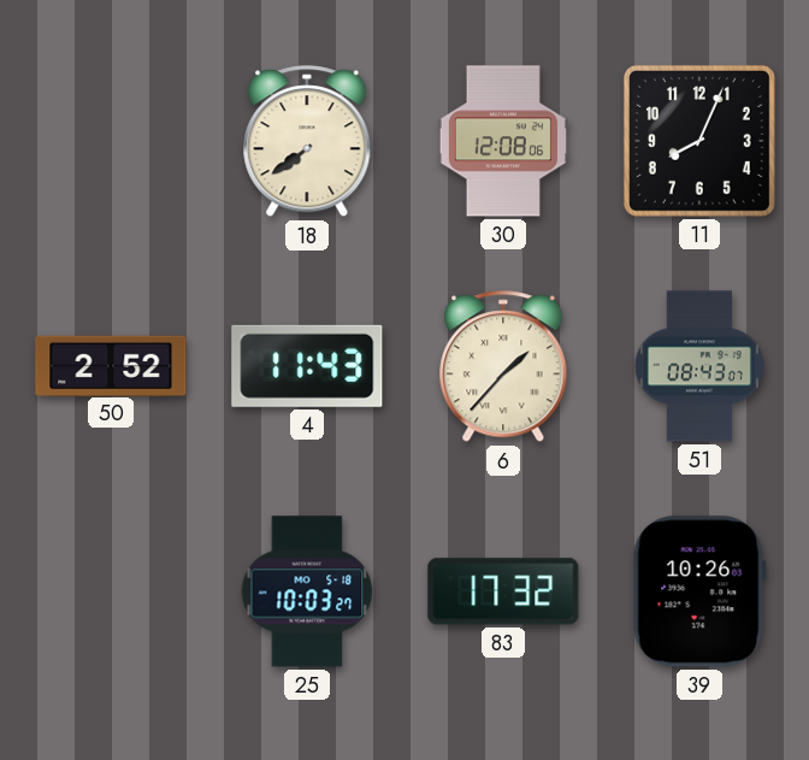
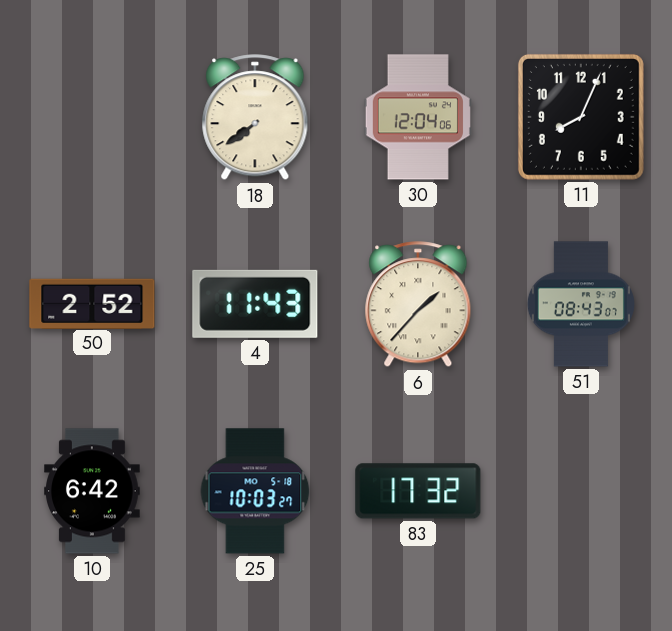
30: 12:08 -> 12:04 (418, 117)
10: none -> 6:42 (92, 491)
39: 10:26 -> none (699, 591)
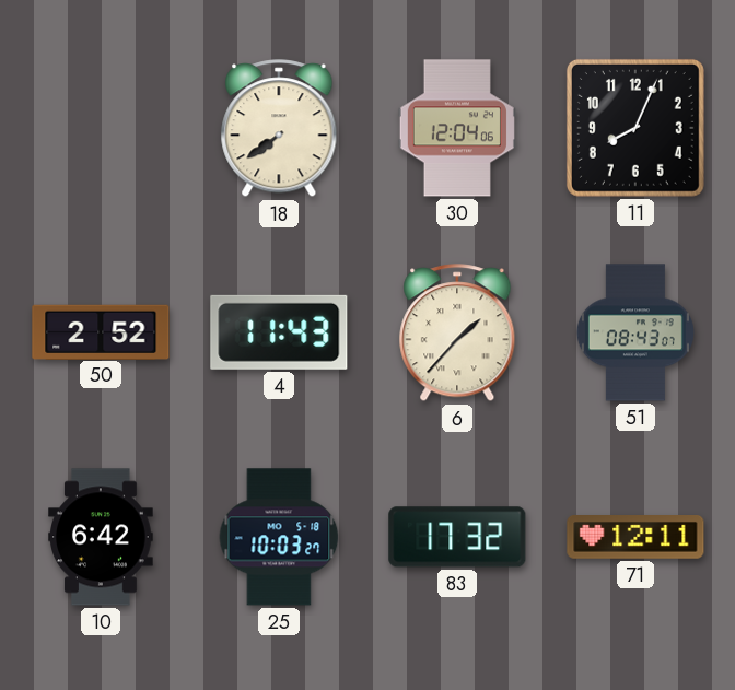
71: none -> 12:11 (635, 538)
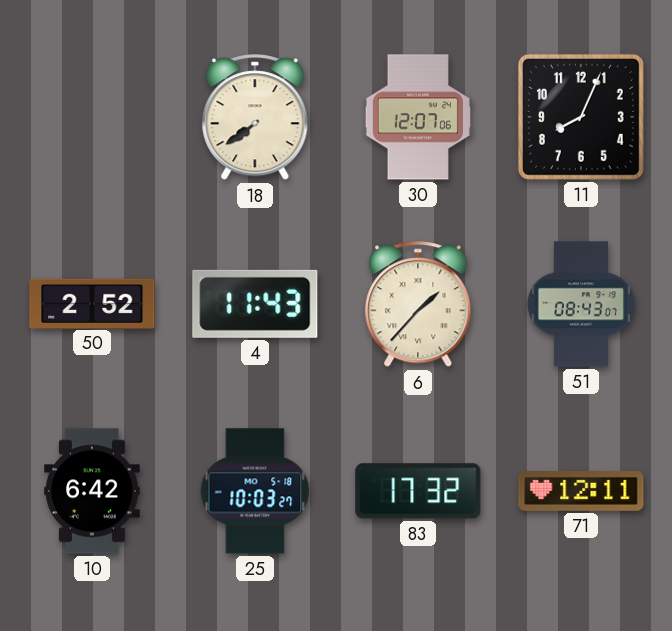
30: 12:04 -> 12:07 (418, 117)
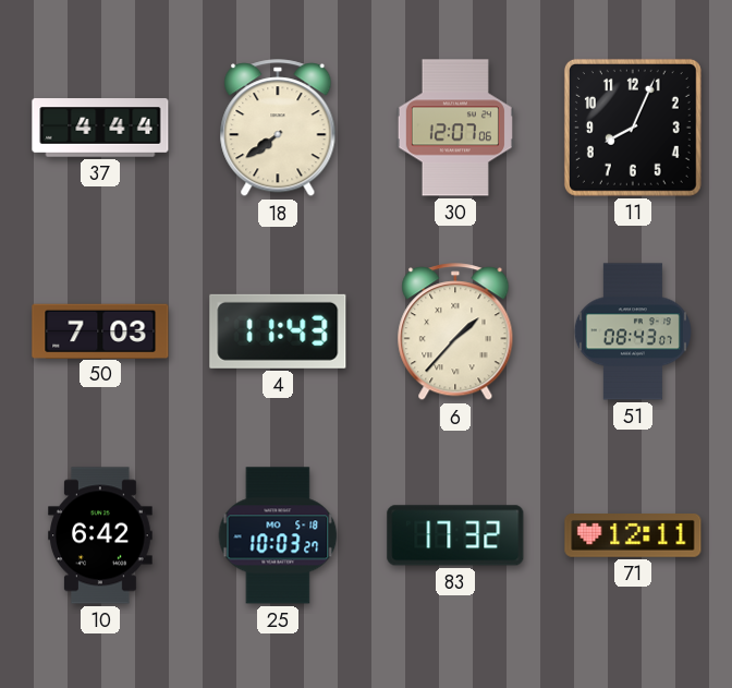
37: none -> 4:44 (100, 128)
50: 2:52 -> 7:03 (100, 330)
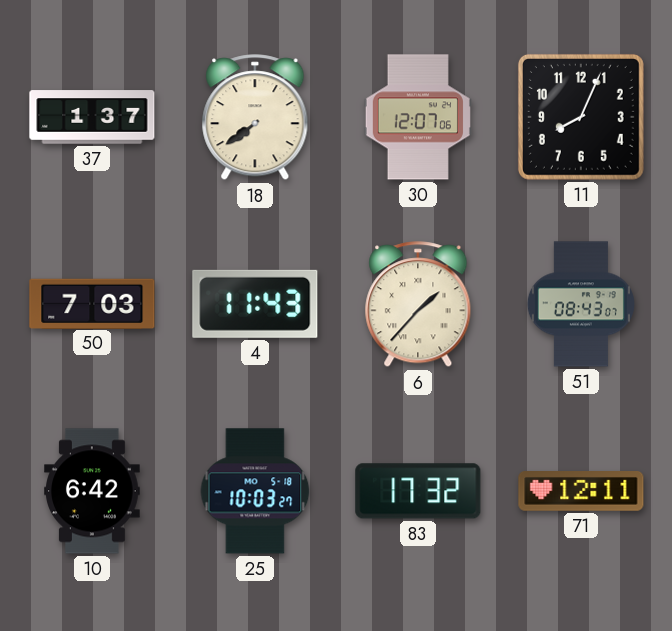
37: 4:44 -> 1:37 (92, 117)
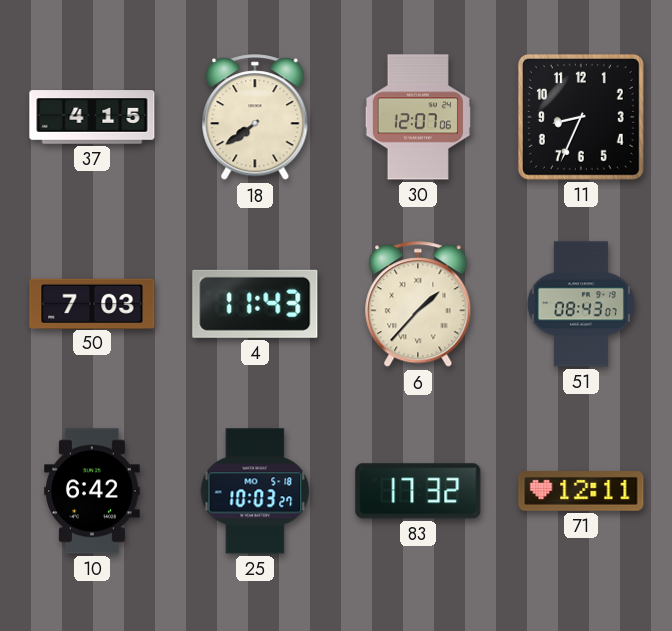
37: 1:37 -> 4:15 (92, 117)
11: 8:04 -> 8:34 (581, 117)
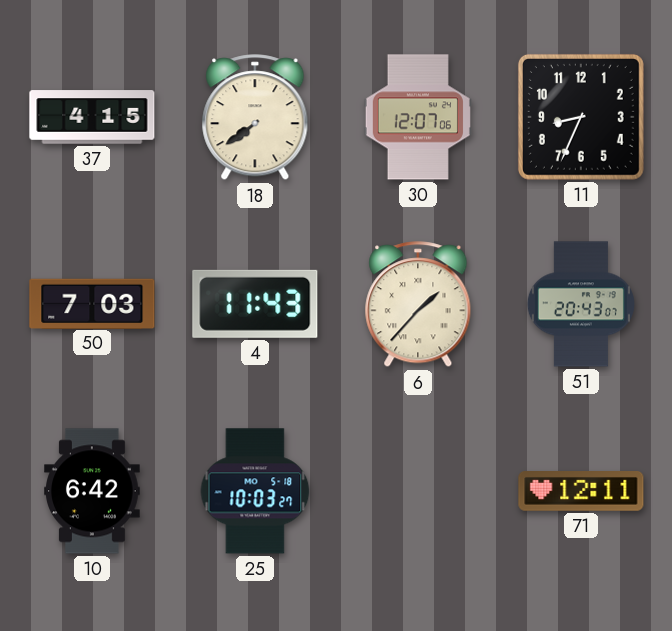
51: 08:43 -> 20:43 (581, 304)
83: 17:32 -> none (418, 491)
